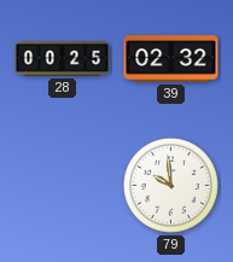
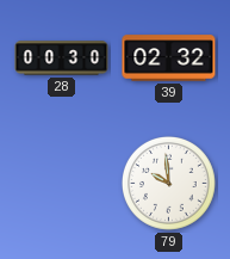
28: 00:25 -> 00:30 (62, 58)
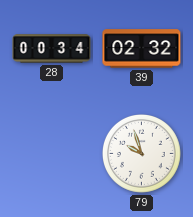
28: 00:30 -> 00:34 (52, 49)
79: 9:59 -> 9:57 (142, 154)
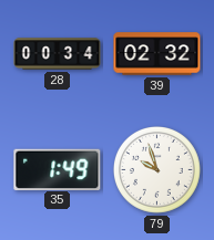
35: none -> 1:49 (58, 169)
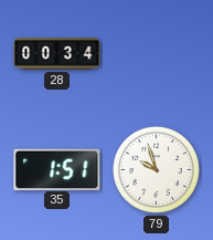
39: 02:32 -> none (157, 54)
35: 1:49 -> 1:51 (57, 169)
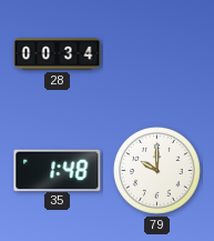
35: 1:51 -> 1:48 (58, 170)
79: 9:57 -> 10:00 (157, 171)
